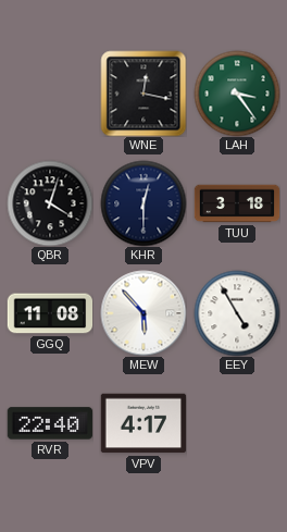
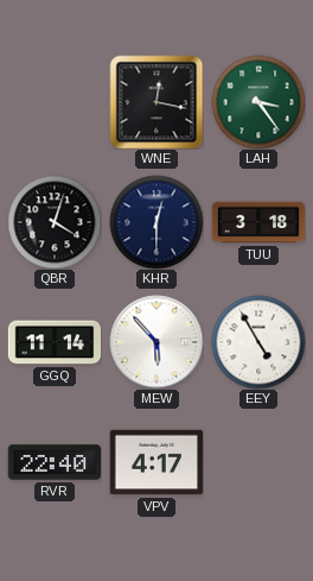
GGQ: 11:08 -> 11:14 (55, 342)
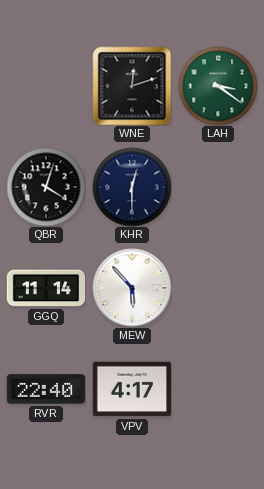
WNE: 12:17 -> 12:12 (132, 86)
LAH: 3:24 -> 3:21 (218, 86)
TUU: 3:18 -> none (258, 222)
EEY: 4:55 -> none (258, 342)
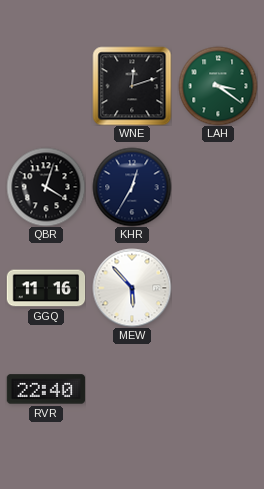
KHR: 12:30 -> 12:35 (132, 187)
GGQ: 11:14 -> 11:16 (46, 288)
VPV: 4:17 -> none (132, 389)
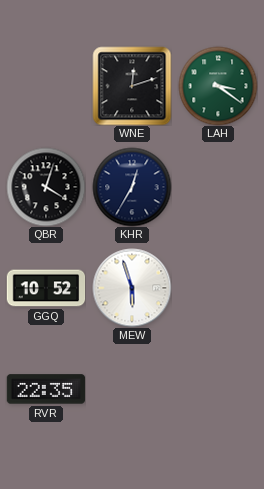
GGQ: 11:16 -> 10:52 (46, 288)
MEW: 5:53 -> 5:57 (132, 288)
RVR: 22:40 -> 22:35 (46, 389)
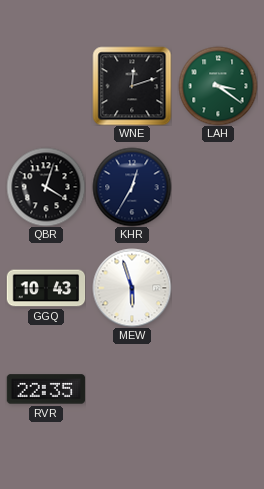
GGQ: 10:52 -> 10:43 (46, 288)
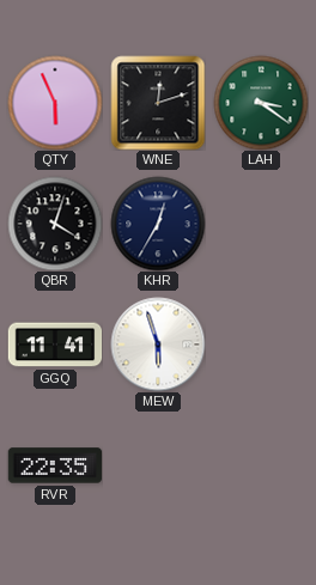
QTY: none -> 5:56 (55, 103)
GGQ: 10:43 -> 11:41 (55, 345)
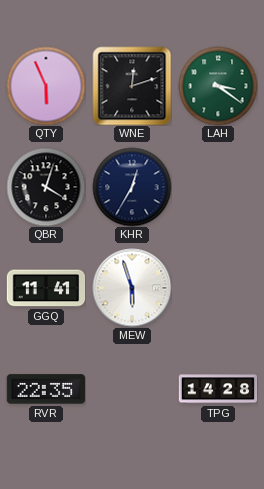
TPG: none -> 14:28 (218, 389)
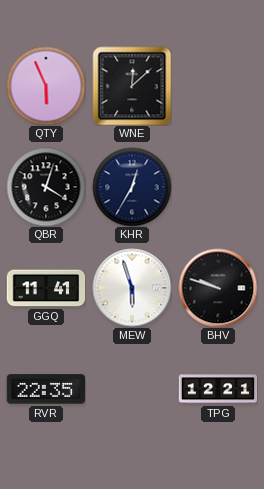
WNE: 12:12 -> 12:08 (132, 86)
LAH: 3:21 -> none (218, 86)
BHV: none -> 9:48 (218, 288)
TPG: 14:28 -> 12:21 (218, 389)
